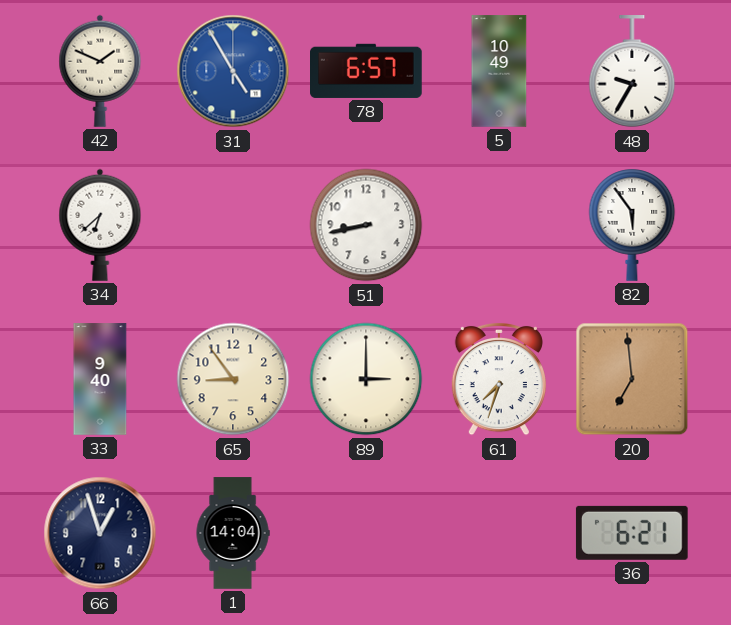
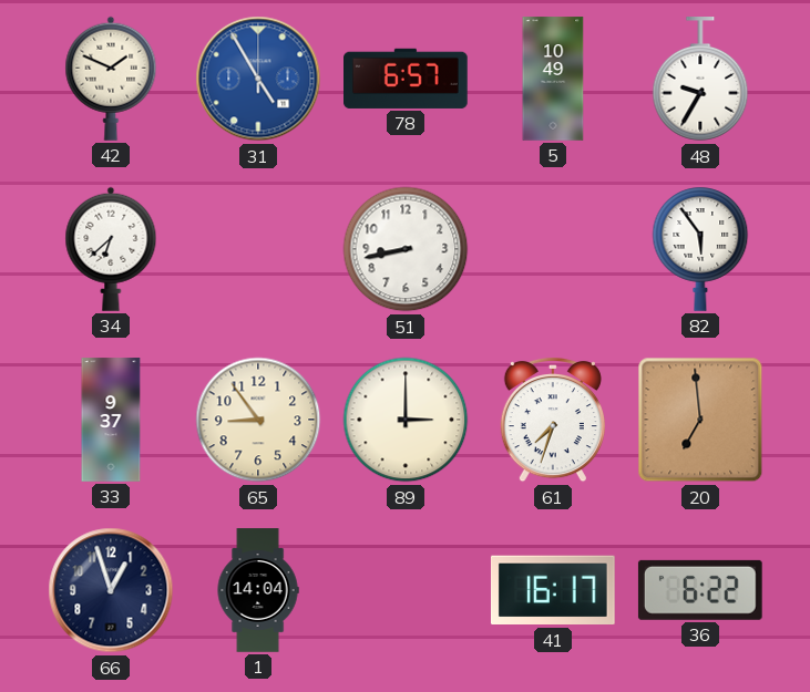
33: 9:40 -> 9:37 (111, 420)
41: none -> 16:17 (553, 590)
36: 6:21 -> 6:22 (700, 590)
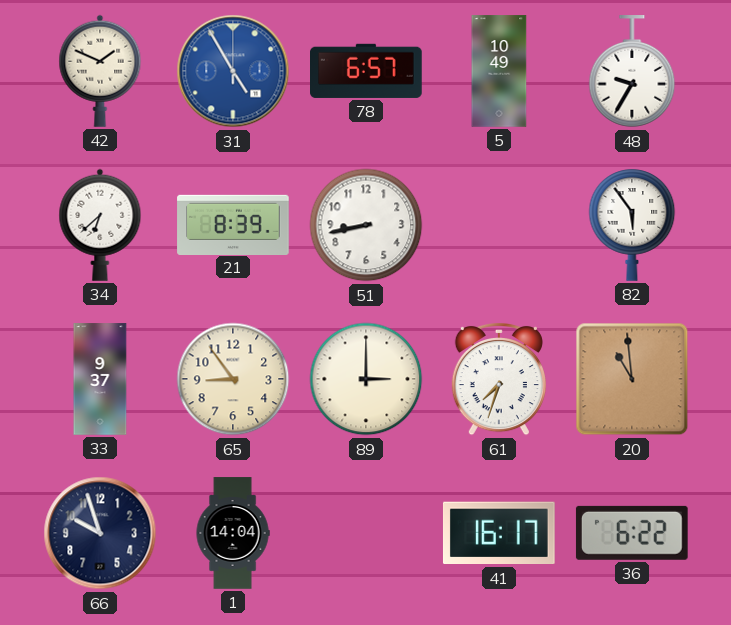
21: none -> 8:39 (233, 224)
20: 6:59 -> 10:59 (632, 379)
66: 12:57 -> 9:57 (100, 533)
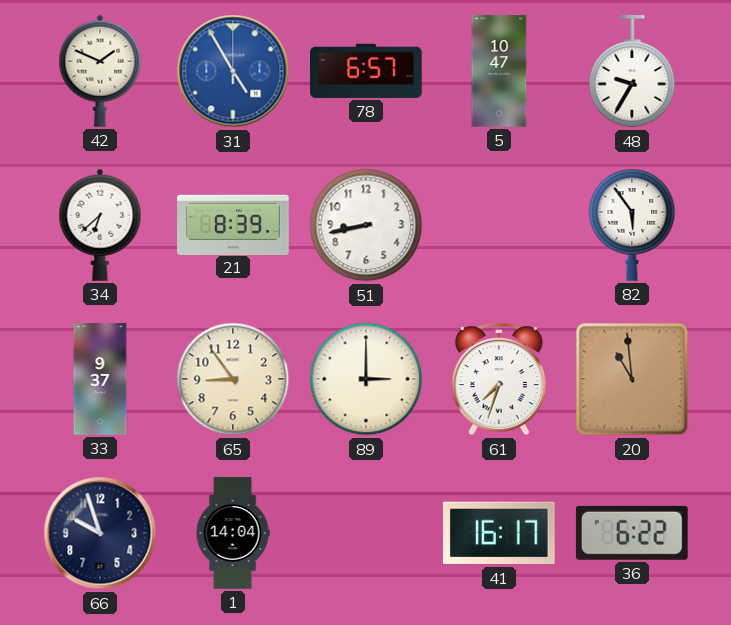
5: 10:49 -> 10:47 (499, 71)
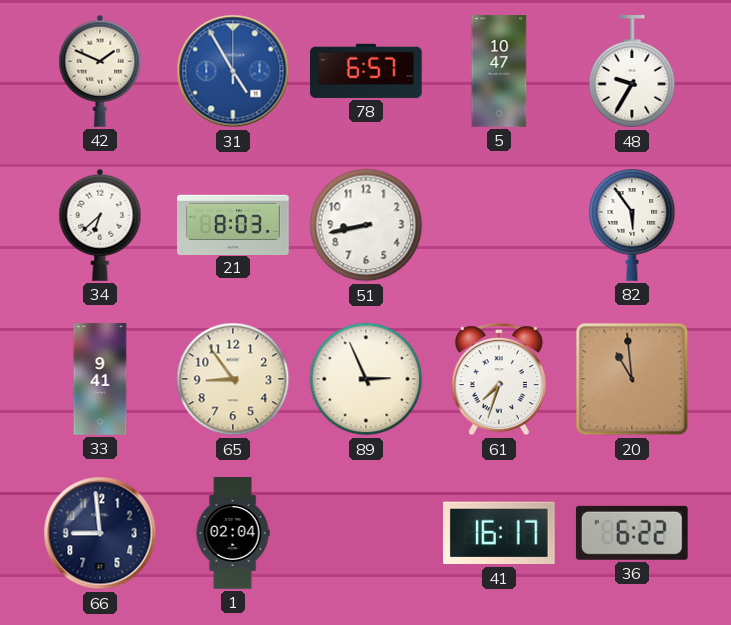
21: 8:39 -> 8:03 (233, 224)
33: 9:37 -> 9:41 (100, 379)
89: 3:00 -> 2:56 (366, 379)
66: 9:57 -> 8:59 (100, 533)
1: 14:04 -> 02:04 (233, 533)
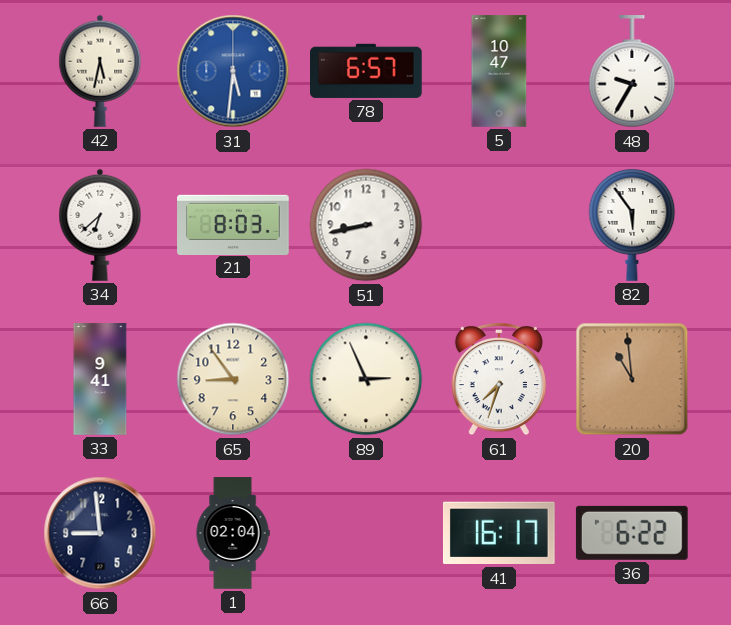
42: 1:49 -> 5:32 (100, 71)
31: 4:55 -> 5:31 (233, 71)
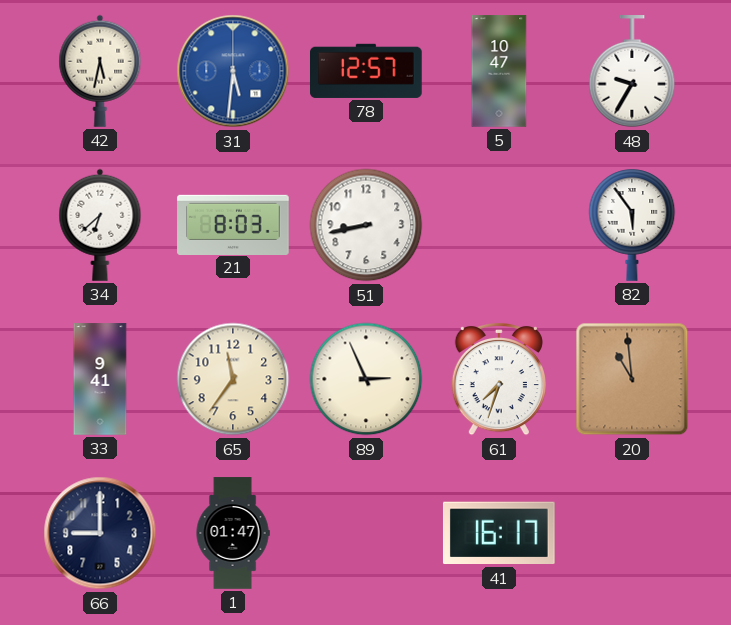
78: 6:57 -> 12:57 (367, 71)
65: 8:54 -> 11:36 (233, 379)
66: 8:59 -> 9:00 (100, 533)
1: 02:04 -> 01:47 (233, 533)
36: 6:22 -> none (632, 533)
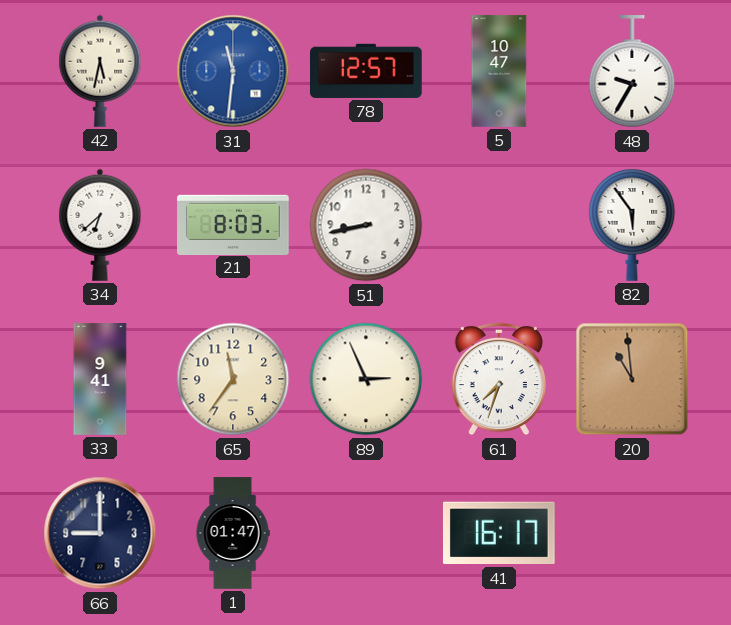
31: 5:31 -> 11:31 (233, 71)
